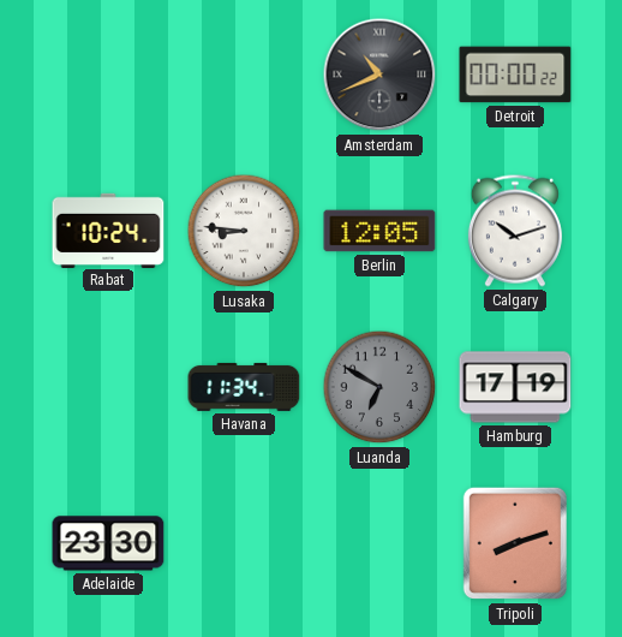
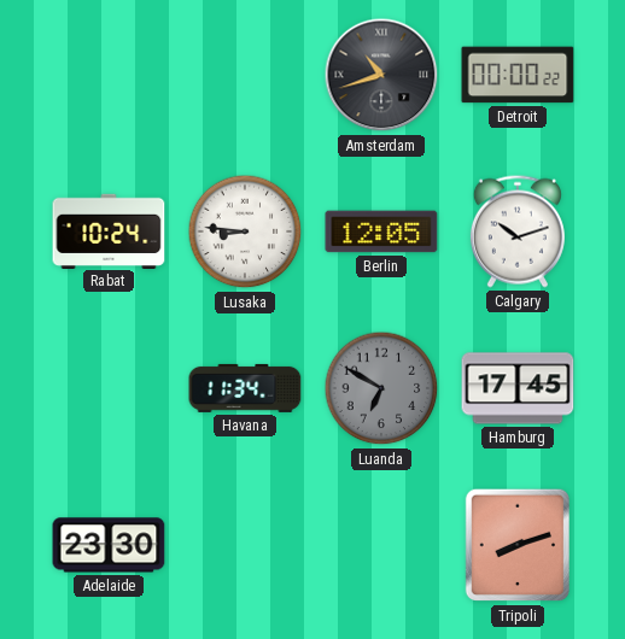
Amsterdam: 10:41 -> 10:42 (381, 75)
Hamburg: 17:19 -> 17:45 (518, 388)
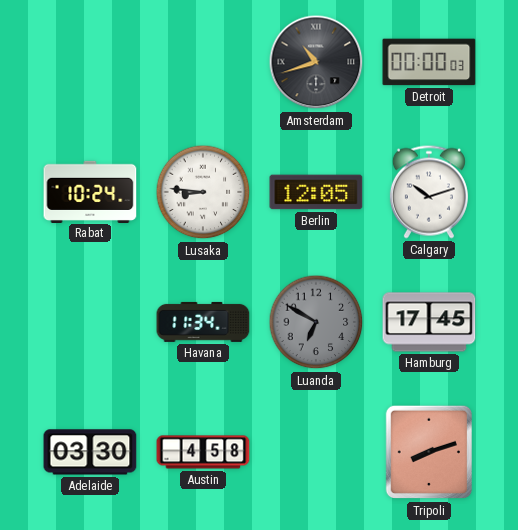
Detroit: 00:00:22 -> 00:00:03 (429, 62)
Adelaide: 23:30 -> 03:30 (90, 452)
Austin: none -> 4:58 (203, 452)
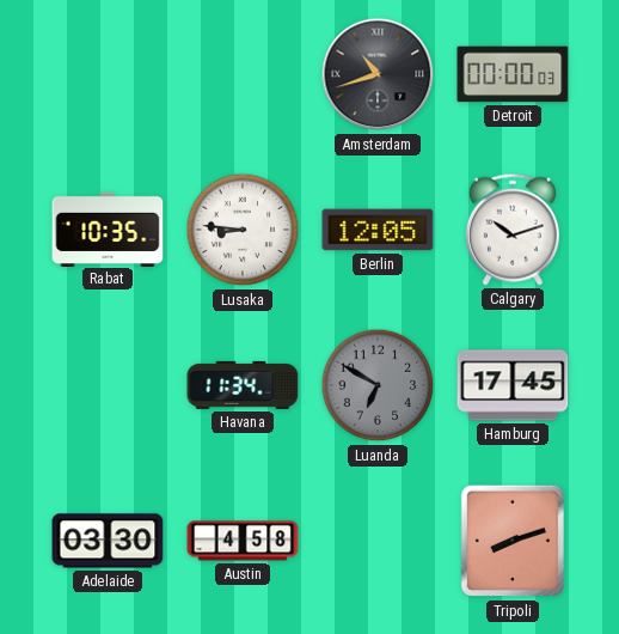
Rabat: 10:24 -> 10:35 (108, 228)
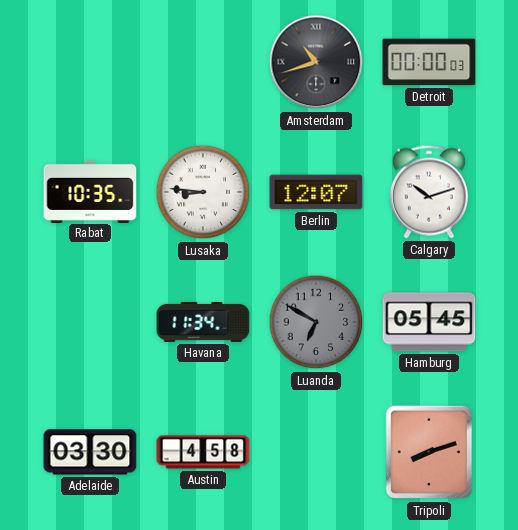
Berlin: 12:05 -> 12:07 (316, 192)
Hamburg: 17:45 -> 05:45 (429, 322)
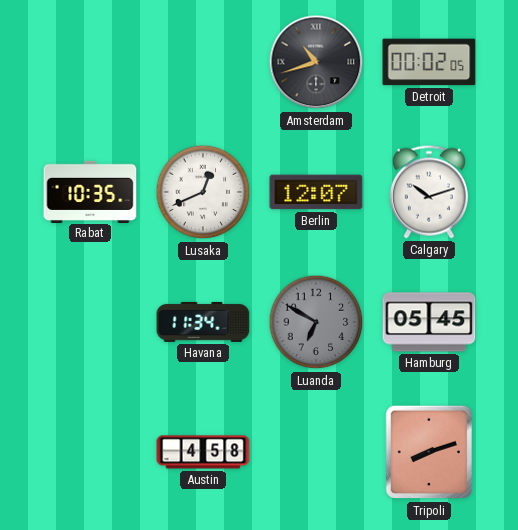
Detroit: 00:00 -> 00:02 (429, 62)
Lusaka: 8:46 -> 12:41 (203, 192)
Adelaide: 03:30 -> none (90, 452)
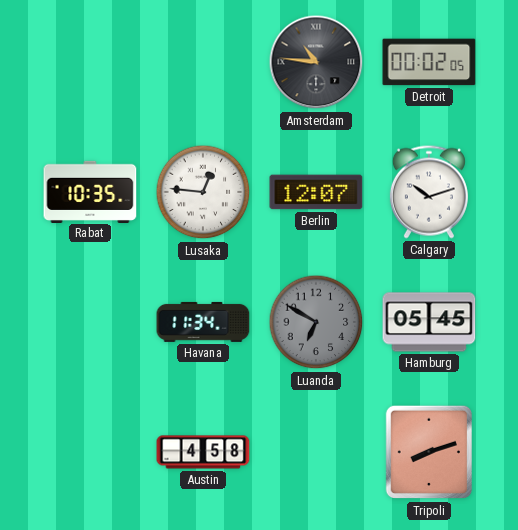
Amsterdam: 10:42 -> 10:46 (316, 62)
Lusaka: 12:41 -> 12:46 (203, 192)
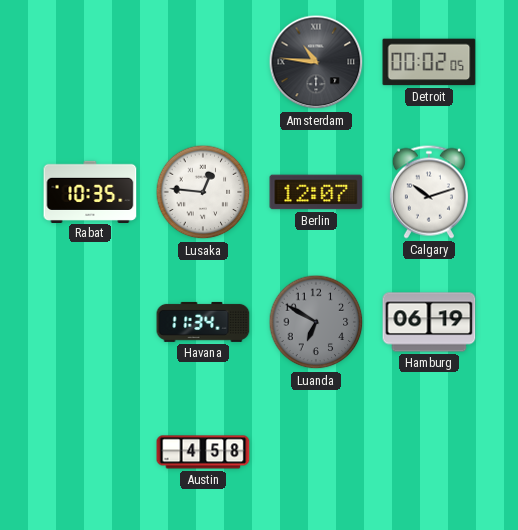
Hamburg: 05:45 -> 06:19 (429, 322)
Tripoli: 8:12 -> none (428, 452)
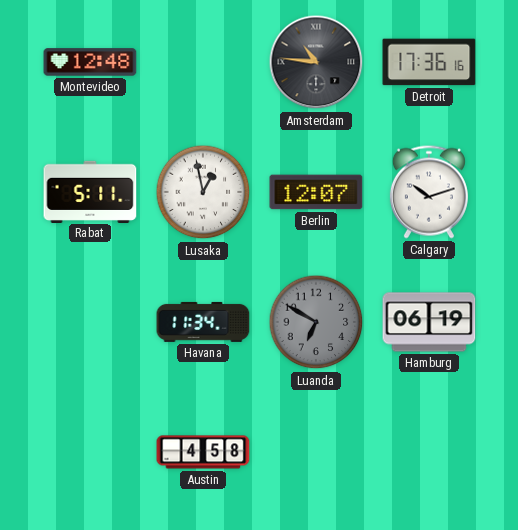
Montevideo: none -> 12:48 (90, 62)
Detroit: 00:02 -> 17:36 (429, 62)
Rabat: 10:35 -> 5:11 (90, 191)
Lusaka: 12:46 -> 12:58 (203, 192)
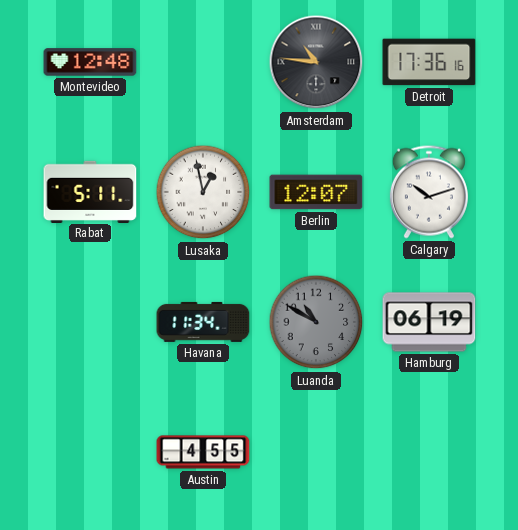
Luanda: 6:50 -> 10:50 (316, 322)
Austin: 4:58 -> 4:55 (203, 452)
